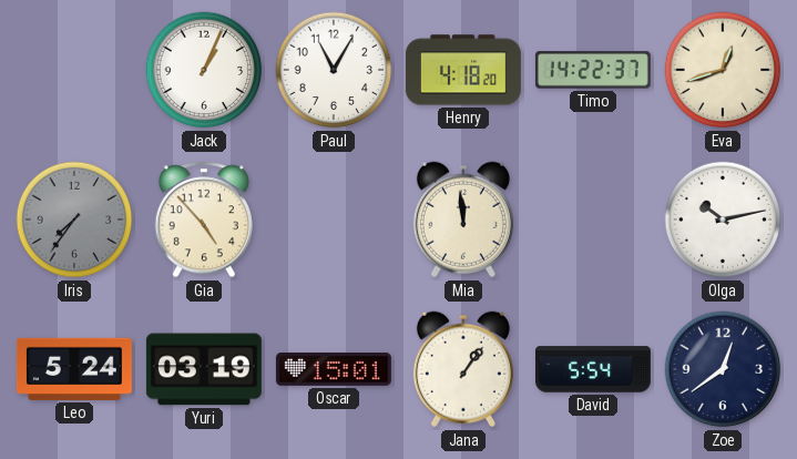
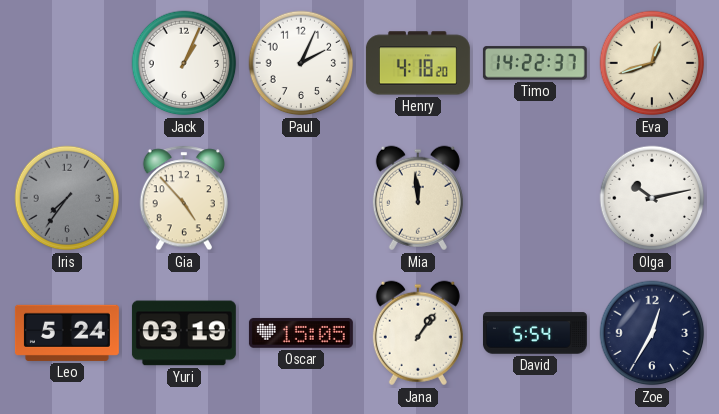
Paul: 11:05 -> 2:04 (301, 63)
Oscar: 15:01 -> 15:05 (301, 333)
Zoe: 12:39 -> 12:35 (652, 333)
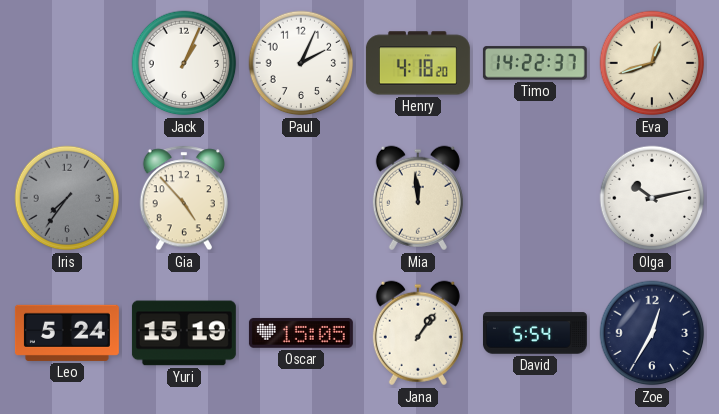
Yuri: 03:19 -> 15:19 (184, 333)
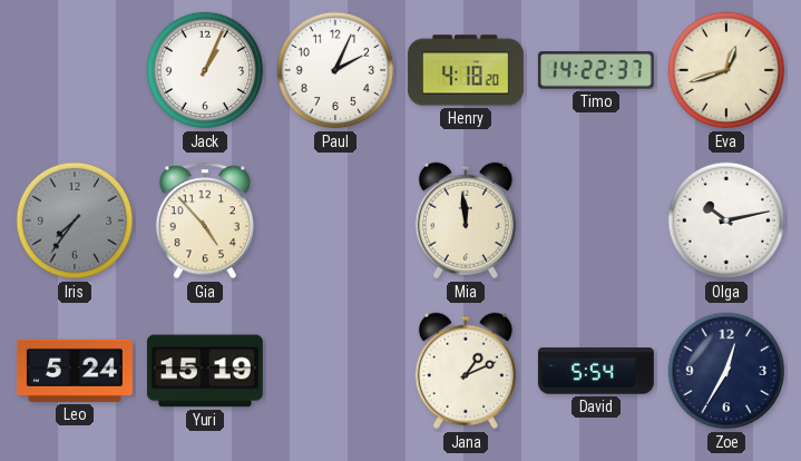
Oscar: 15:05 -> none (301, 333)
Jana: 1:06 -> 1:11 (466, 371)
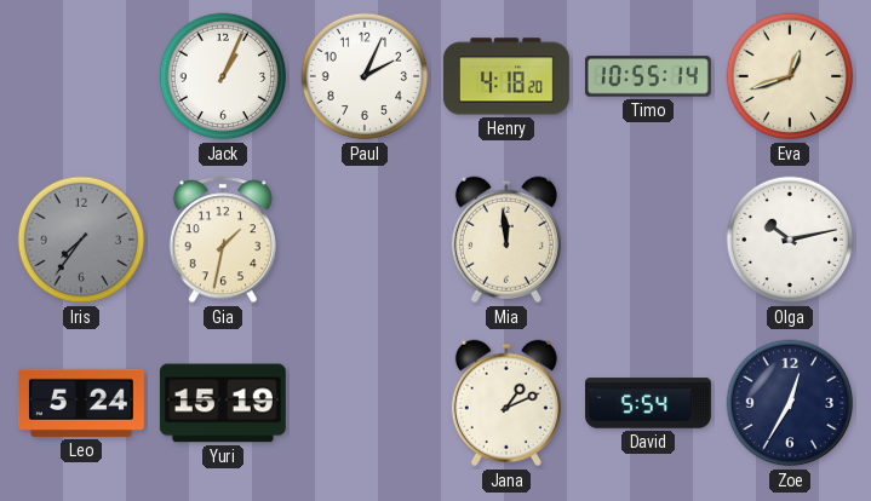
Timo: 14:22 -> 10:55 (648, 76)
Gia: 4:53 -> 1:32 (223, 240)
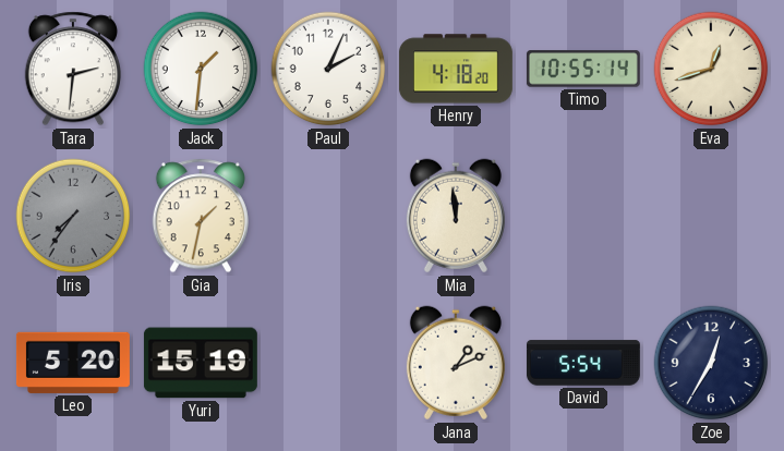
Tara: none -> 2:31 (73, 69)
Jack: 1:04 -> 1:31 (201, 69)
Olga: 10:13 -> none (790, 240)
Leo: 5:24 -> 5:20 (73, 363)
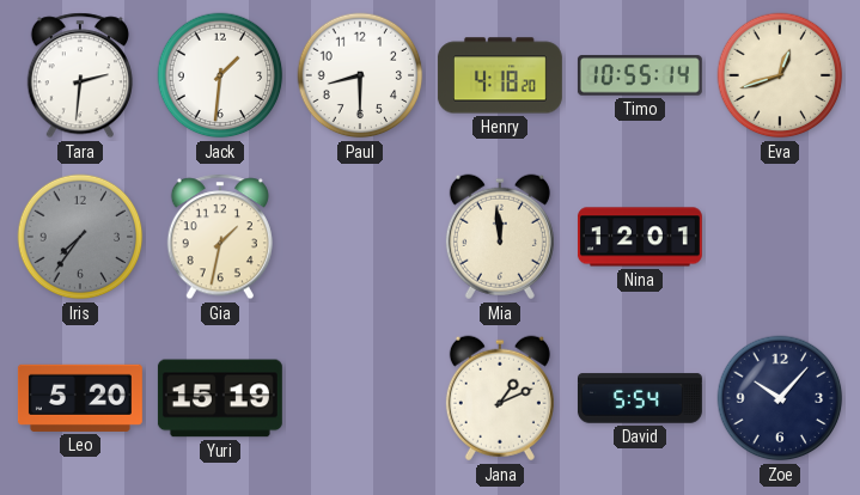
Paul: 2:04 -> 8:30 (360, 75)
Nina: none -> 12:01 (640, 237)
Zoe: 12:35 -> 10:07 (780, 398)
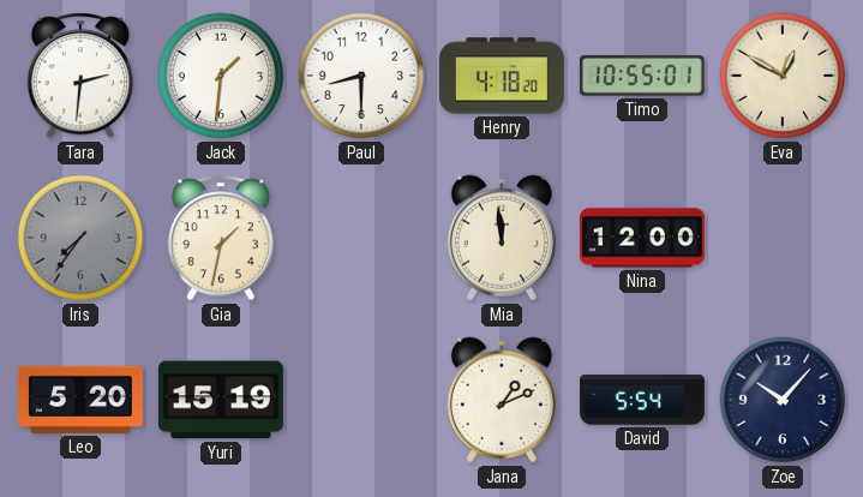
Timo: 10:55:14 -> 10:55:01 (642, 76)
Eva: 12:42 -> 12:50 (783, 76)
Nina: 12:01 -> 12:00 (642, 238)
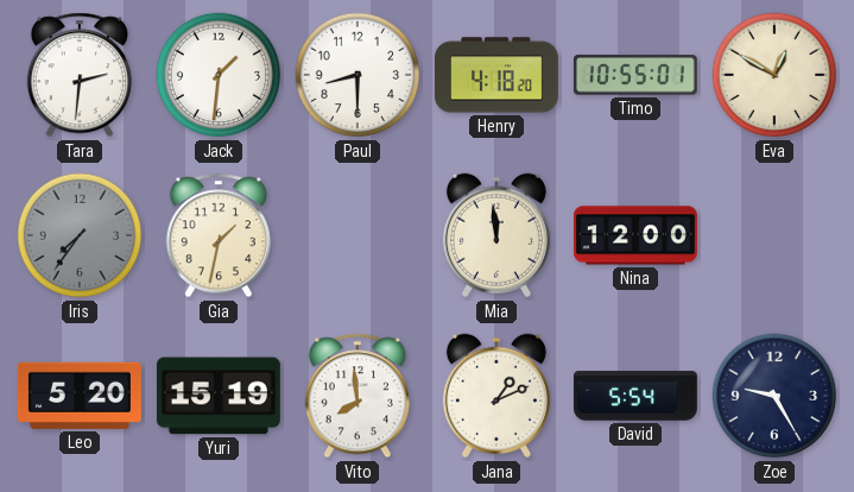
Vito: none -> 7:59 (358, 396)
Zoe: 10:07 -> 9:25 (774, 396)
